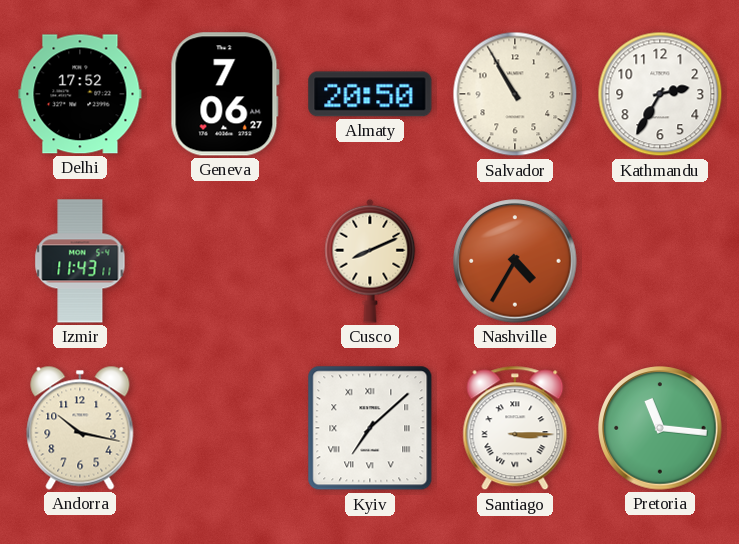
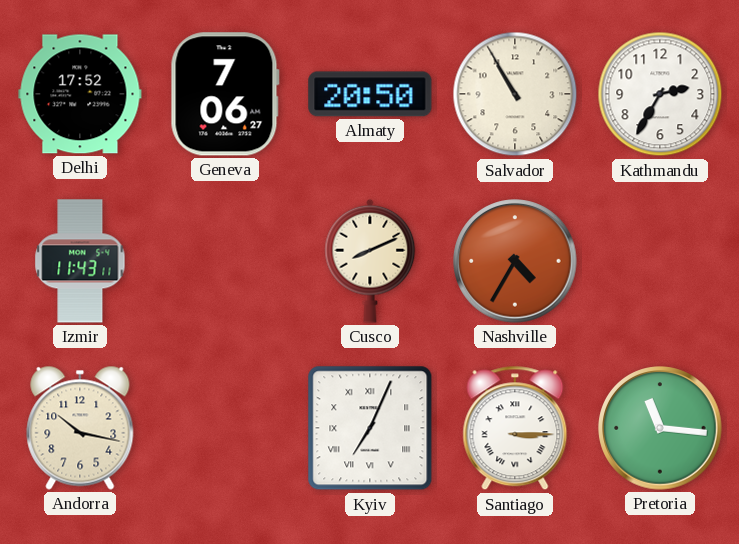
Kyiv: 7:08 -> 7:04 (370, 428)
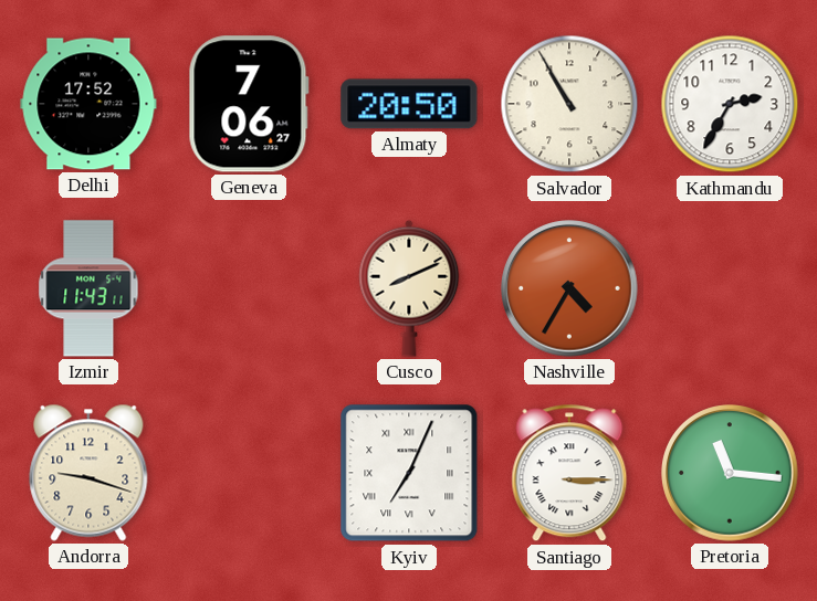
Andorra: 10:17 -> 9:18 (88, 473)
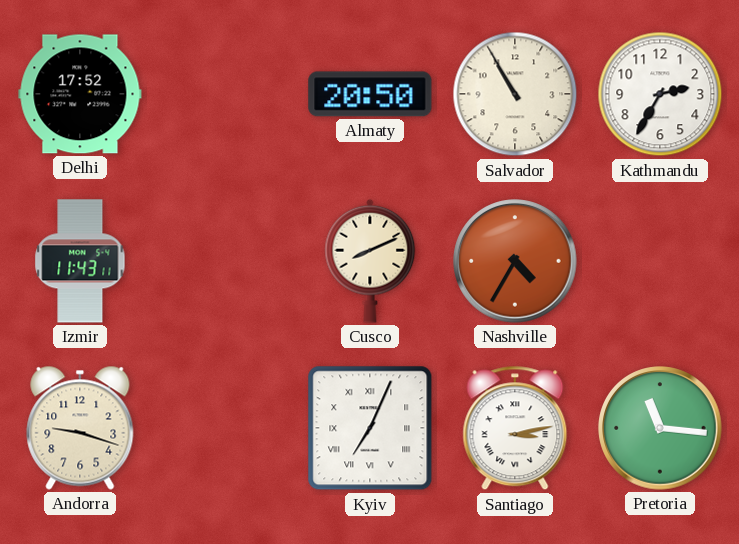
Geneva: 7:06 -> none (249, 104)
Santiago: 3:15 -> 3:13 (515, 428)
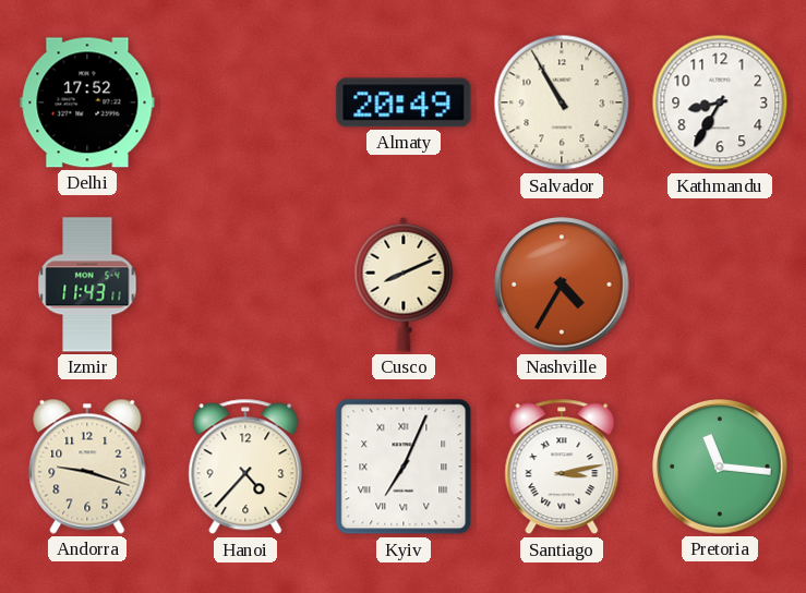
Almaty: 20:50 -> 20:49 (404, 102)
Kathmandu: 2:35 -> 8:35 (720, 102)
Hanoi: none -> 4:37 (245, 467)
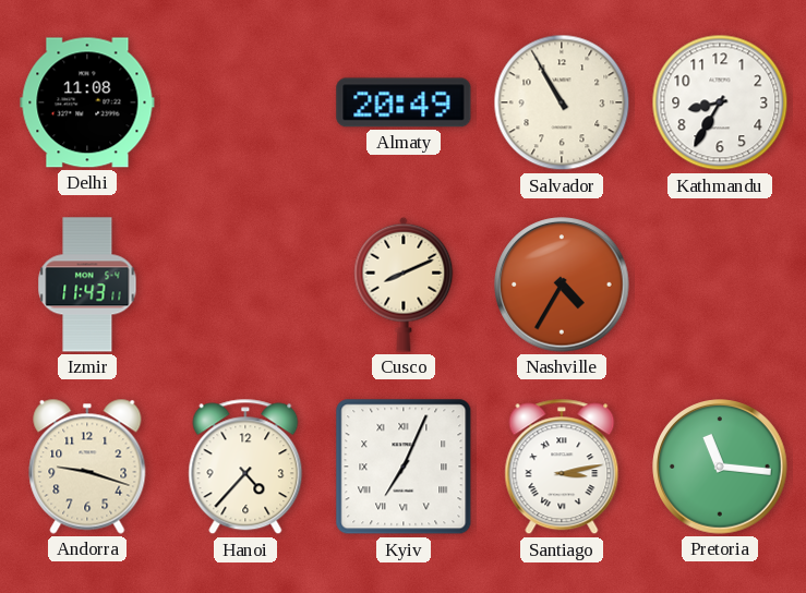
Delhi: 17:52 -> 11:08 (87, 102)
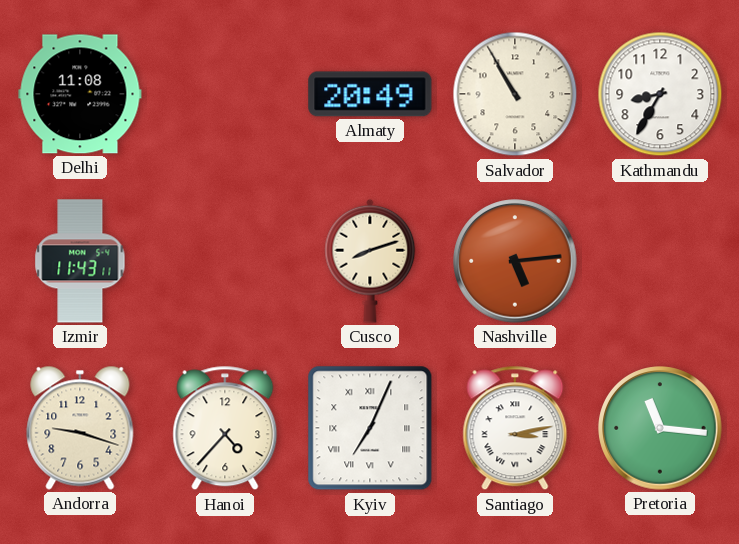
Cusco: 8:11 -> 8:12 (370, 261)
Nashville: 4:35 -> 5:14 (515, 261)
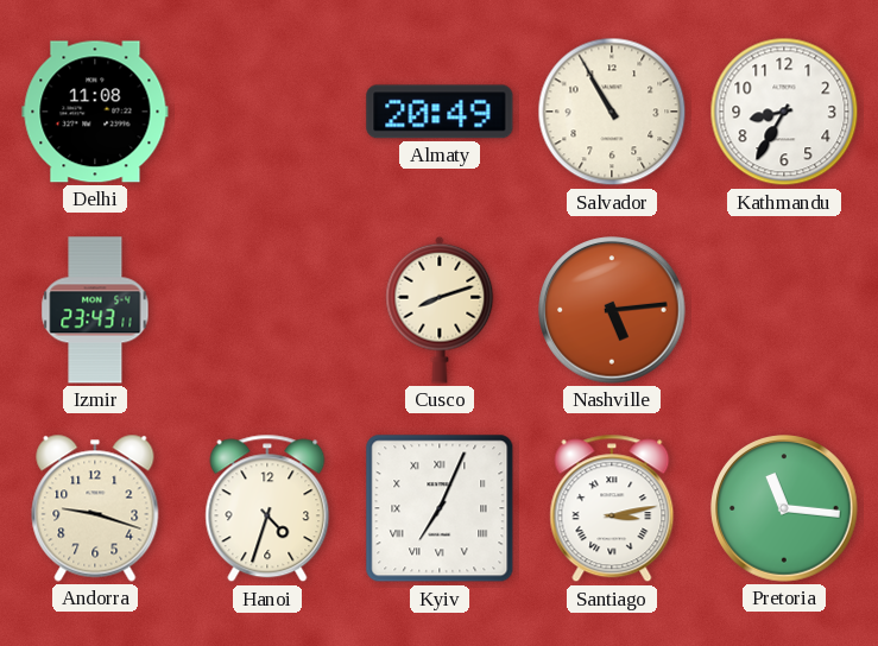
Izmir: 11:43 -> 23:43 (95, 310)
Hanoi: 4:37 -> 4:33 (267, 508)
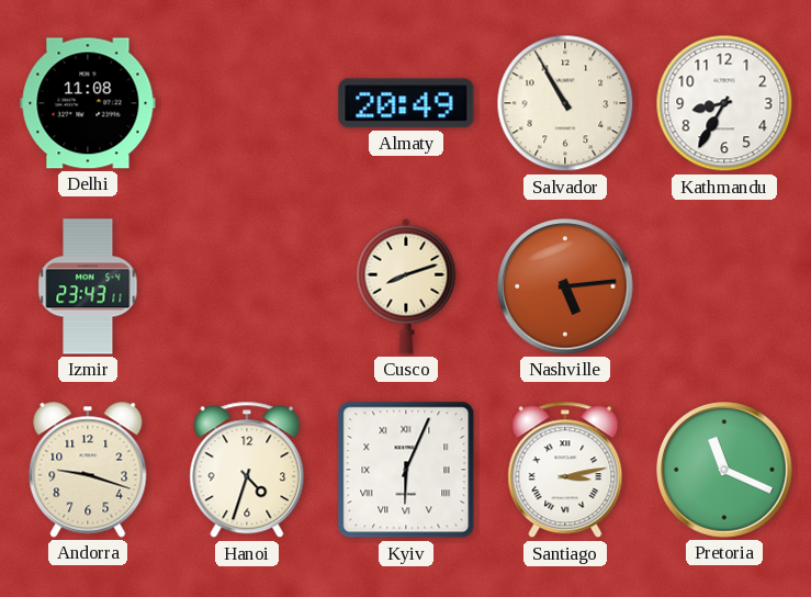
Kyiv: 7:04 -> 6:04 (406, 470)
Pretoria: 11:16 -> 11:19 (724, 470)
